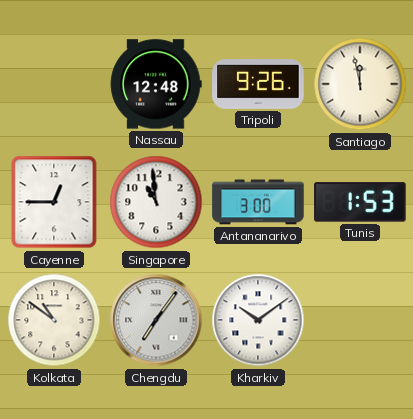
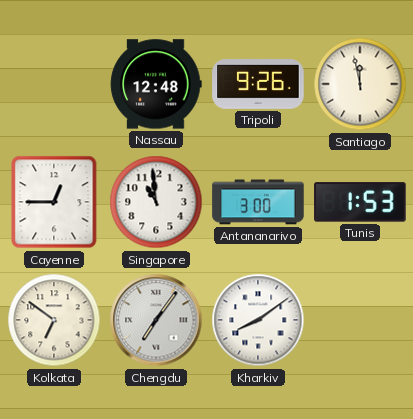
Kolkata: 10:51 -> 6:51 (54, 320)
Kharkiv: 10:09 -> 8:09 (258, 320)
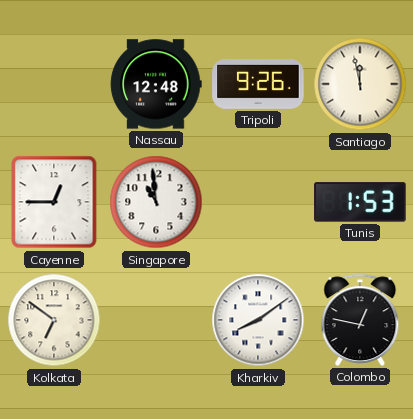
Antananarivo: 3:00 -> none (258, 202)
Chengdu: 7:06 -> none (156, 320)
Colombo: none -> 12:47 (360, 320)
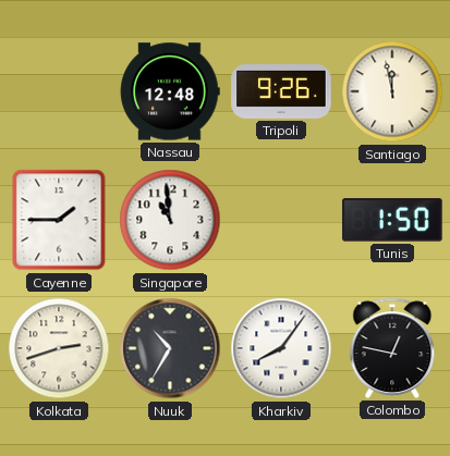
Cayenne: 12:45 -> 1:45 (59, 220)
Tunis: 1:53 -> 1:50 (392, 220)
Kolkata: 6:51 -> 2:42 (59, 348)
Nuuk: none -> 10:35 (170, 348)
Kharkiv: 8:09 -> 8:06 (281, 348)
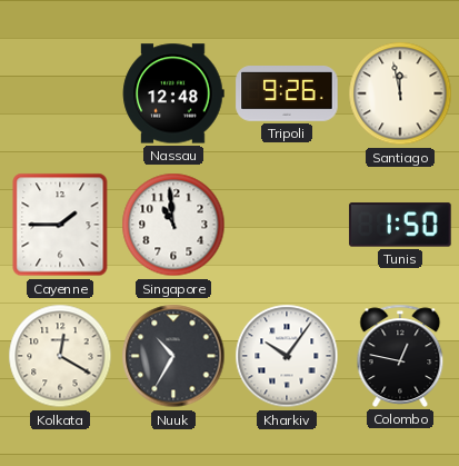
Kolkata: 2:42 -> 12:20 (60, 356)
Kharkiv: 8:06 -> 10:06 (287, 356)
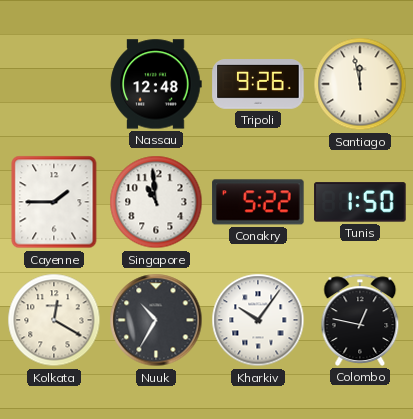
Conakry: none -> 5:22 (258, 202)
